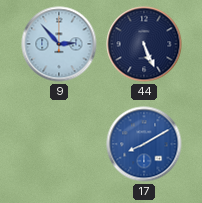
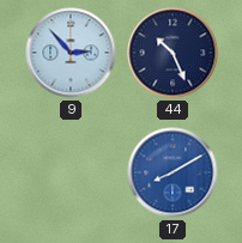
44: 5:26 -> 10:26 (173, 53)
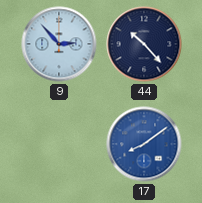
44: 10:26 -> 10:23 (144, 44)
17: 8:10 -> 8:09 (144, 144)
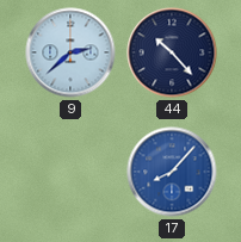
9: 2:53 -> 2:38 (70, 52)
17: 8:09 -> 8:07 (172, 172)
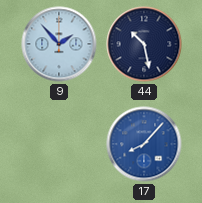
9: 2:38 -> 1:53 (59, 44)
44: 10:23 -> 10:28 (144, 44)
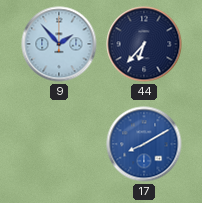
44: 10:28 -> 6:37 (144, 44)
17: 8:07 -> 8:10 (144, 144)
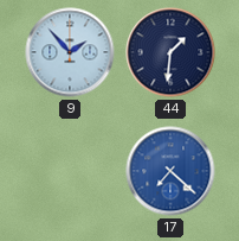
44: 6:37 -> 1:31 (170, 52)
17: 8:10 -> 7:22 (170, 171)
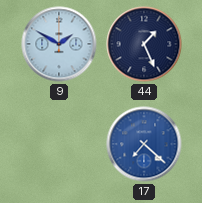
9: 1:53 -> 1:50 (59, 44)
44: 1:31 -> 1:26 (144, 44)
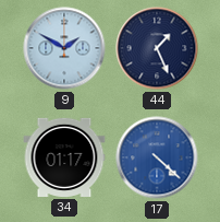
34: none -> 01:17 (64, 157)
17: 7:22 -> 4:22 (157, 157)
